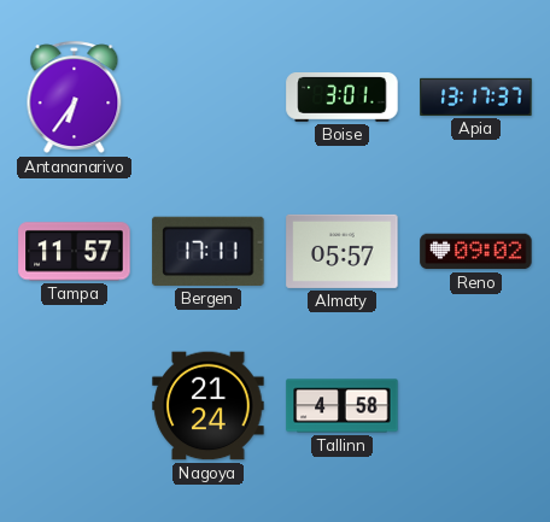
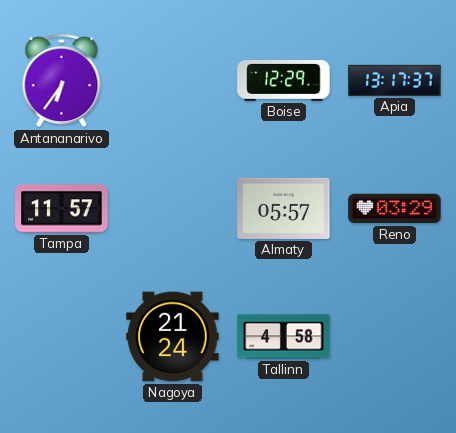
Boise: 3:01 -> 12:29 (284, 81)
Bergen: 17:11 -> none (209, 251)
Reno: 09:02 -> 03:29 (395, 209)
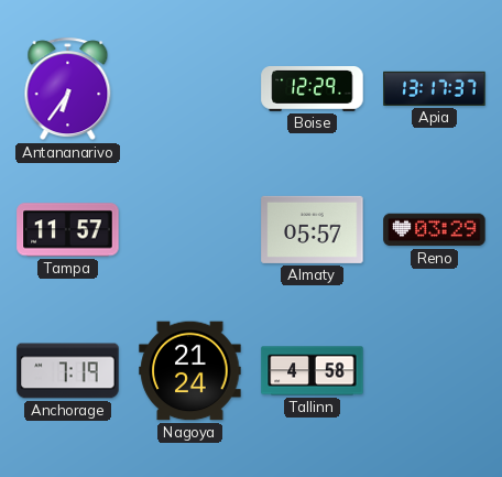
Anchorage: none -> 7:19 (68, 371)
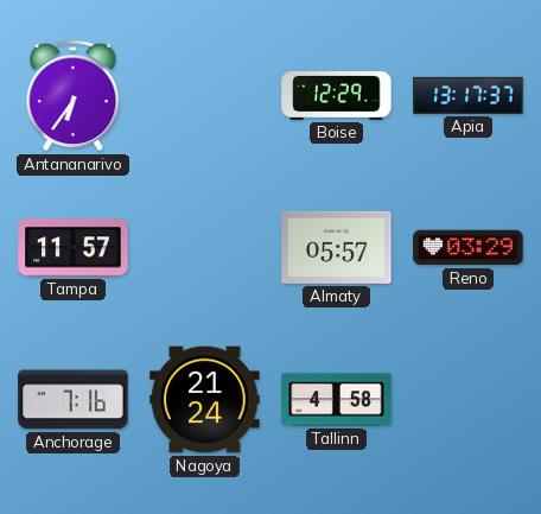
Anchorage: 7:19 -> 7:16 (74, 400)
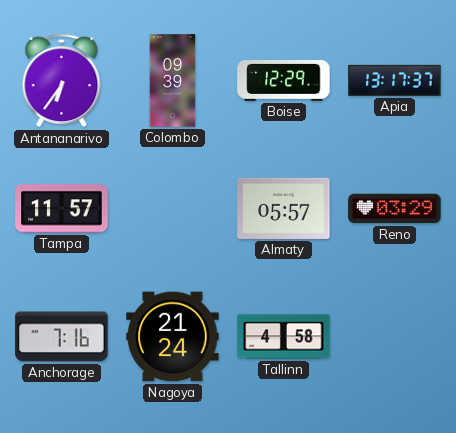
Colombo: none -> 09:39 (173, 81)
